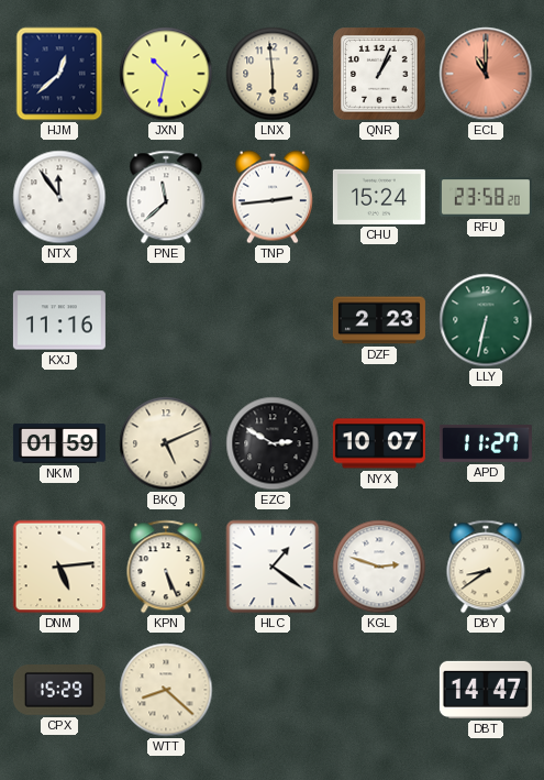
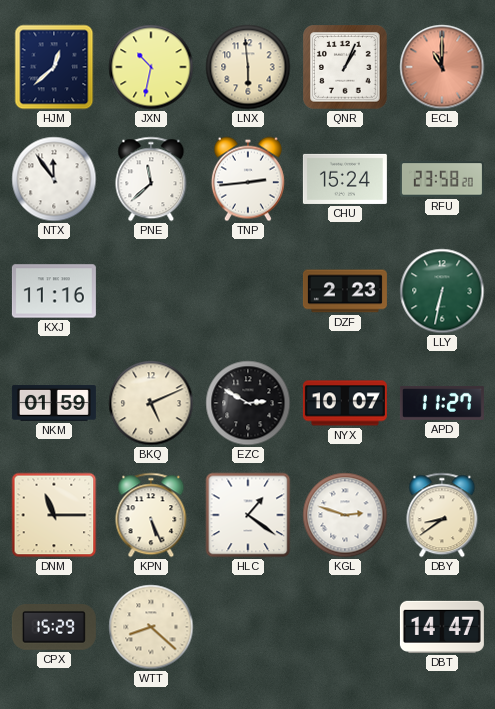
DNM: 5:14 -> 11:15 (54, 515)
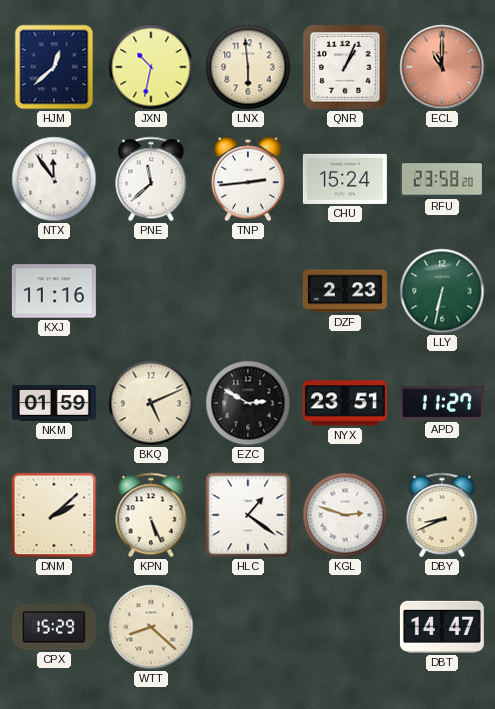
NYX: 10:07 -> 23:51 (345, 403)
DNM: 11:15 -> 2:08 (54, 515)
DBY: 8:39 -> 8:41 (442, 515)
